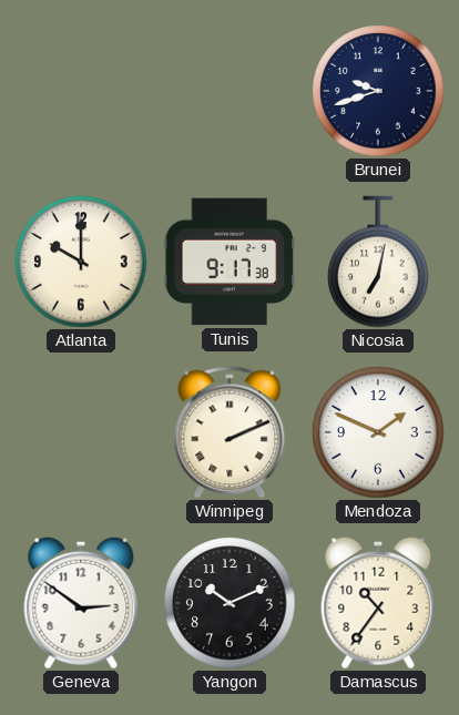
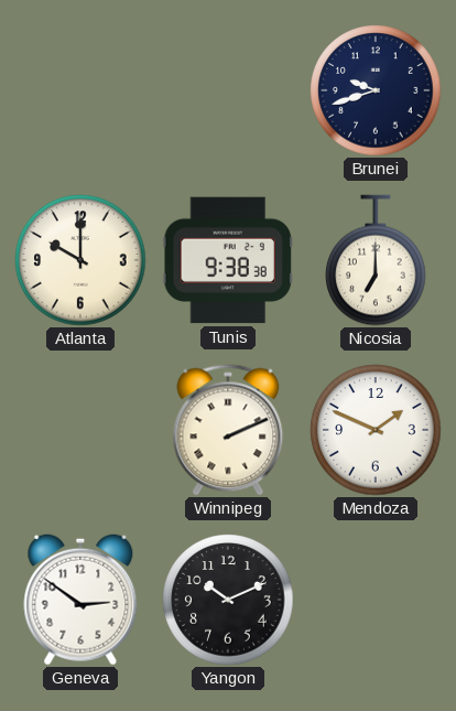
Tunis: 9:17 -> 9:38 (227, 260)
Nicosia: 7:02 -> 7:00 (376, 260)
Damascus: 10:36 -> none (378, 603)
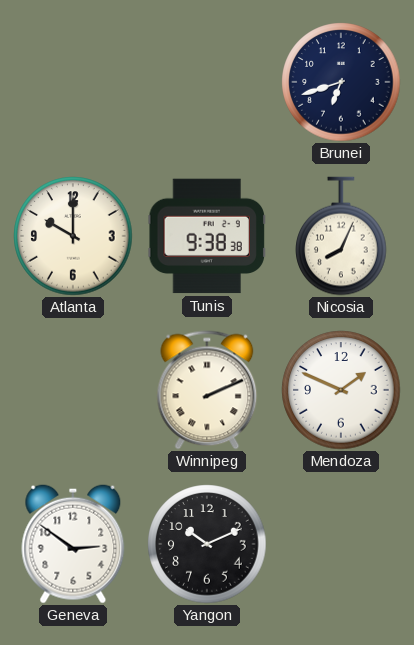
Brunei: 9:42 -> 6:42 (341, 82)
Nicosia: 7:00 -> 8:04 (341, 236)
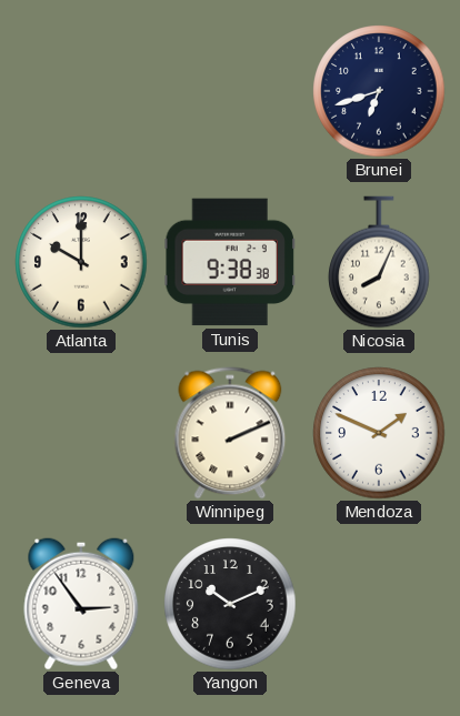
Geneva: 2:51 -> 2:54 (81, 604)
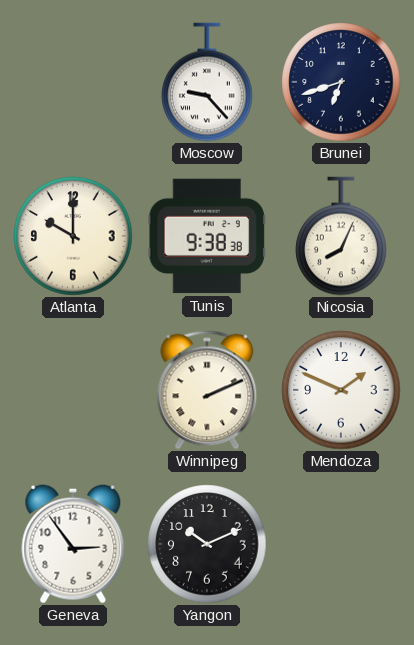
Moscow: none -> 9:23 (207, 82)
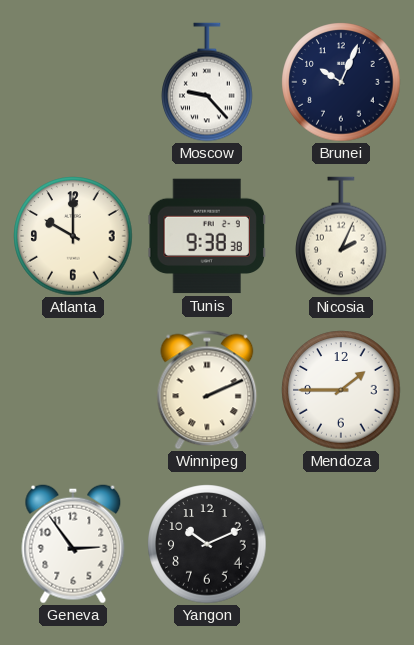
Brunei: 6:42 -> 10:04 (341, 82)
Nicosia: 8:04 -> 2:04 (341, 236)
Mendoza: 1:49 -> 1:45 (341, 390)
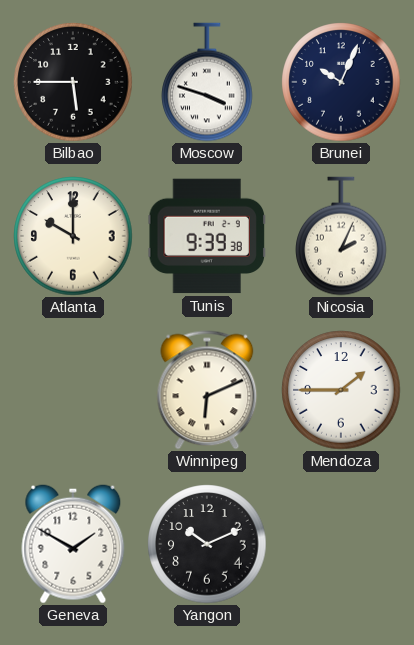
Bilbao: none -> 5:45 (73, 82)
Moscow: 9:23 -> 3:48 (207, 82)
Tunis: 9:38 -> 9:39 (206, 236)
Winnipeg: 2:11 -> 6:11 (207, 390)
Geneva: 2:54 -> 1:50 (73, 544)
